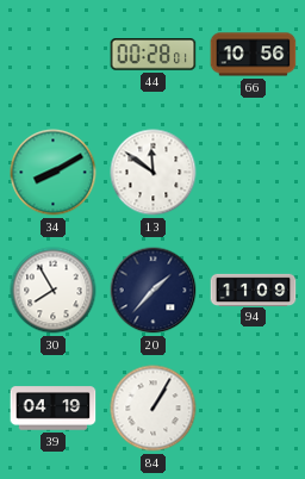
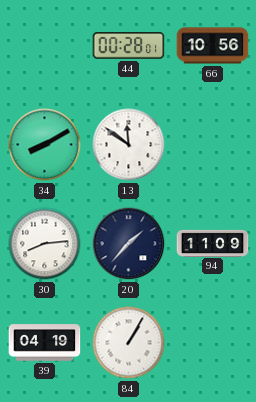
30: 7:55 -> 8:14 (45, 244)
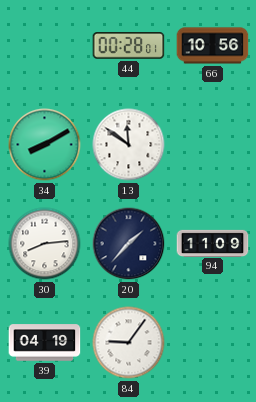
84: 1:05 -> 9:06 (129, 343)
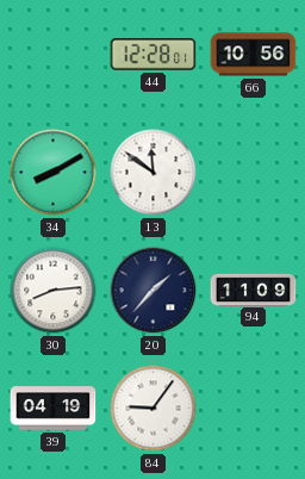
44: 00:28 -> 12:28 (154, 55)
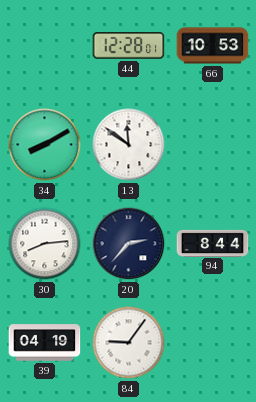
66: 10:56 -> 10:53 (213, 46)
20: 1:37 -> 2:37 (129, 244)
94: 11:09 -> 8:44 (213, 243)
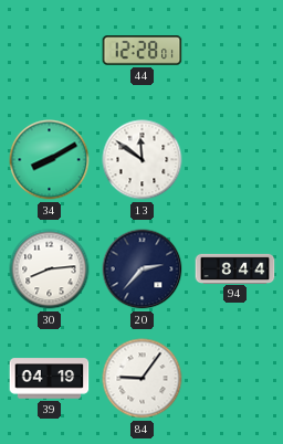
66: 10:53 -> none (213, 46)
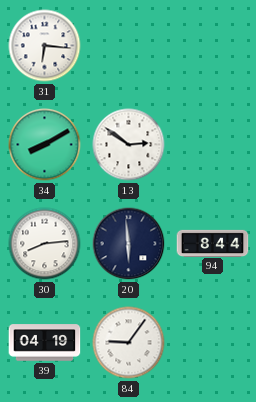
31: none -> 6:16 (45, 46)
44: 12:28 -> none (143, 51)
13: 11:51 -> 2:51 (129, 145)
20: 2:37 -> 5:59 (129, 244)
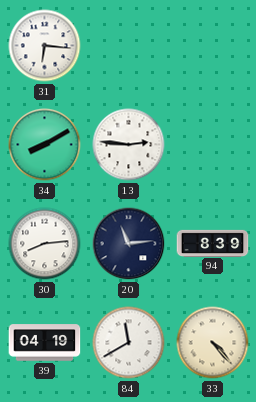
13: 2:51 -> 2:46 (129, 145)
20: 5:59 -> 11:14 (129, 244)
94: 8:44 -> 8:39 (213, 243)
84: 9:06 -> 11:40 (129, 343)
33: none -> 4:23 (213, 343)
